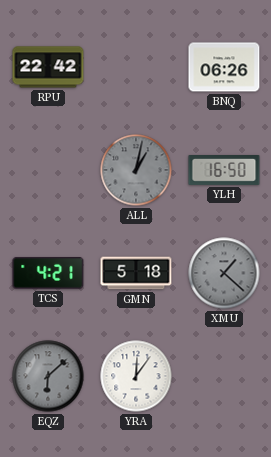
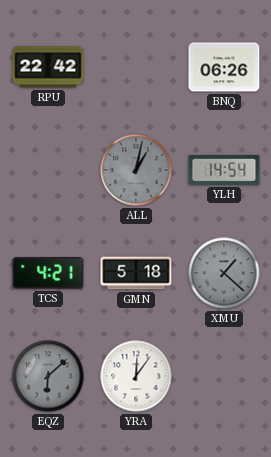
YLH: 16:50 -> 14:54 (224, 171)
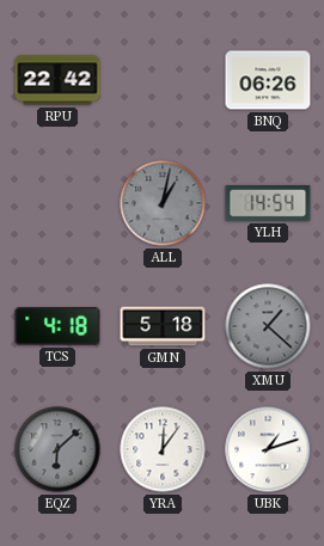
TCS: 4:21 -> 4:18 (57, 326)
UBK: none -> 1:12 (268, 449)
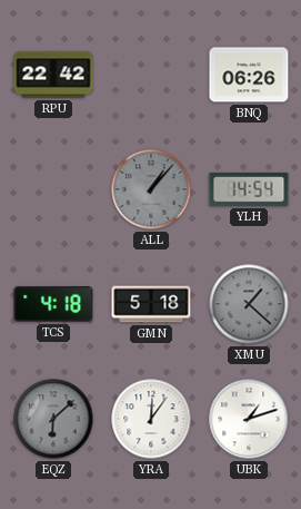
ALL: 1:02 -> 1:07 (151, 189)
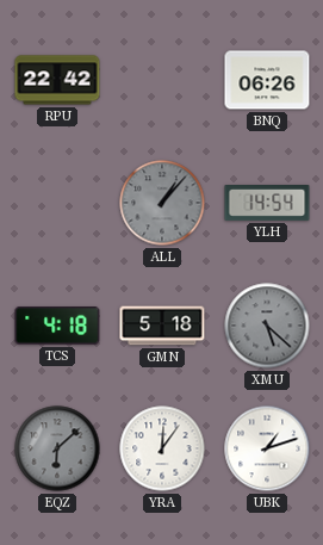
XMU: 1:22 -> 5:22 (267, 326)
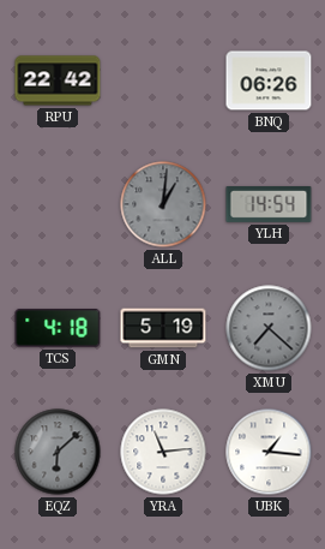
ALL: 1:07 -> 1:01 (163, 204)
GMN: 5:18 -> 5:19 (163, 328)
XMU: 5:22 -> 7:22 (269, 328)
YRA: 12:06 -> 11:14 (163, 452)
UBK: 1:12 -> 1:16 (269, 452)
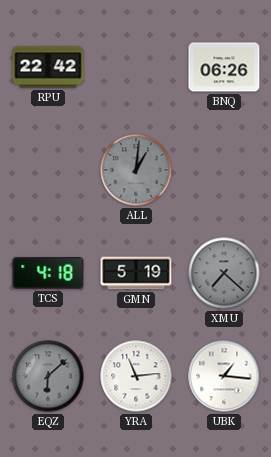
YLH: 14:54 -> none (269, 205)
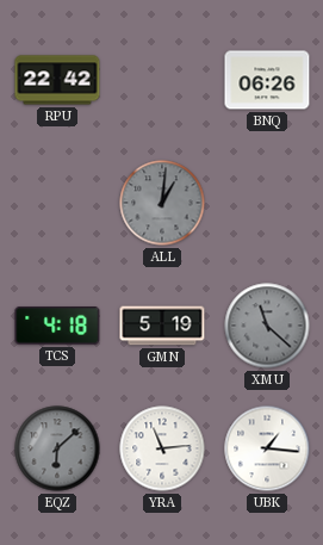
XMU: 7:22 -> 11:22 (267, 326)
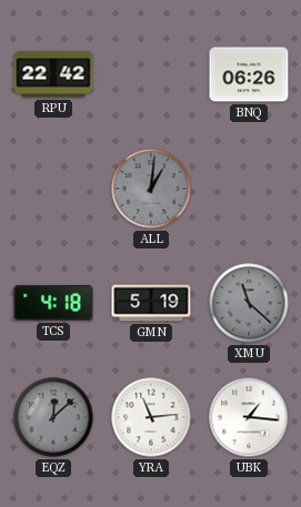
EQZ: 6:08 -> 12:08 (53, 417)
